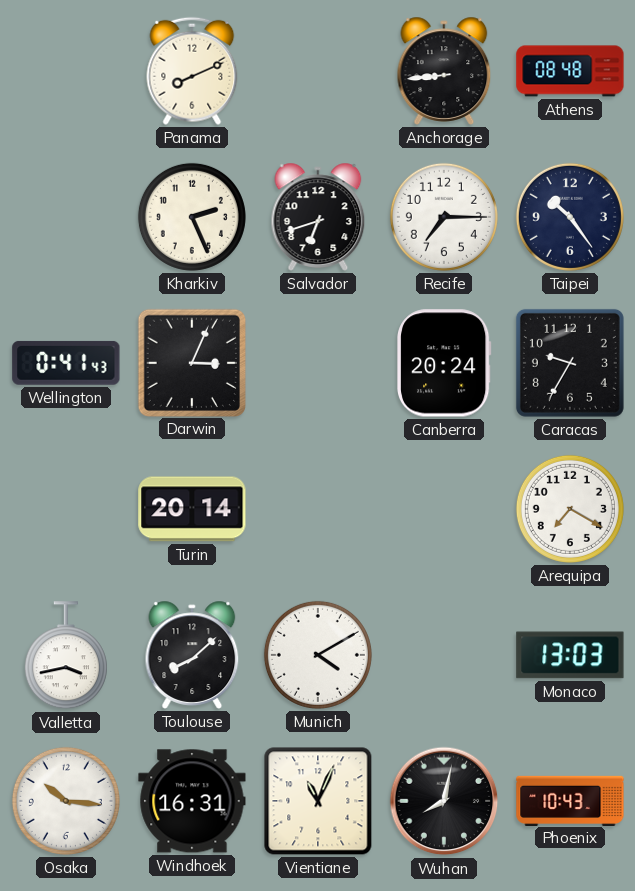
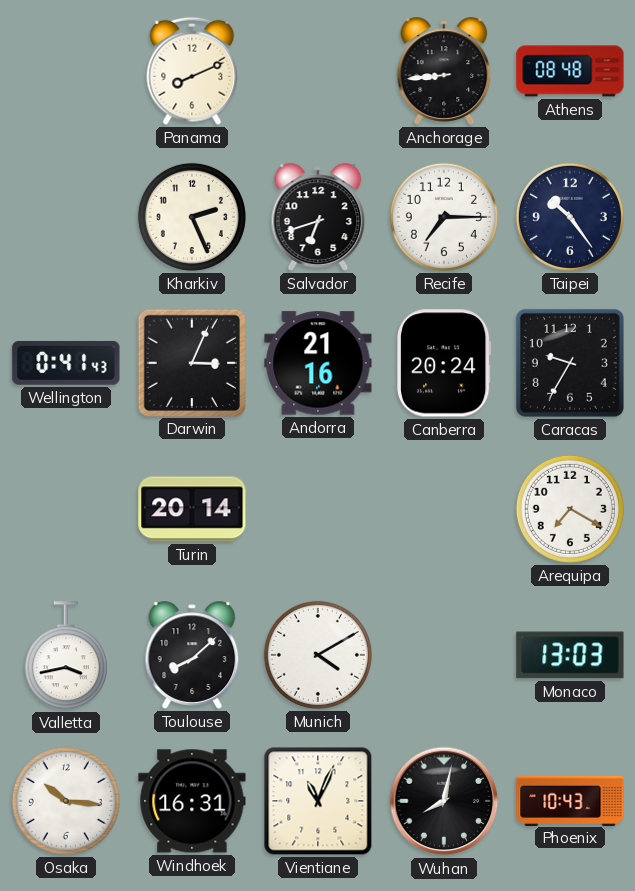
Andorra: none -> 21:16 (318, 363)
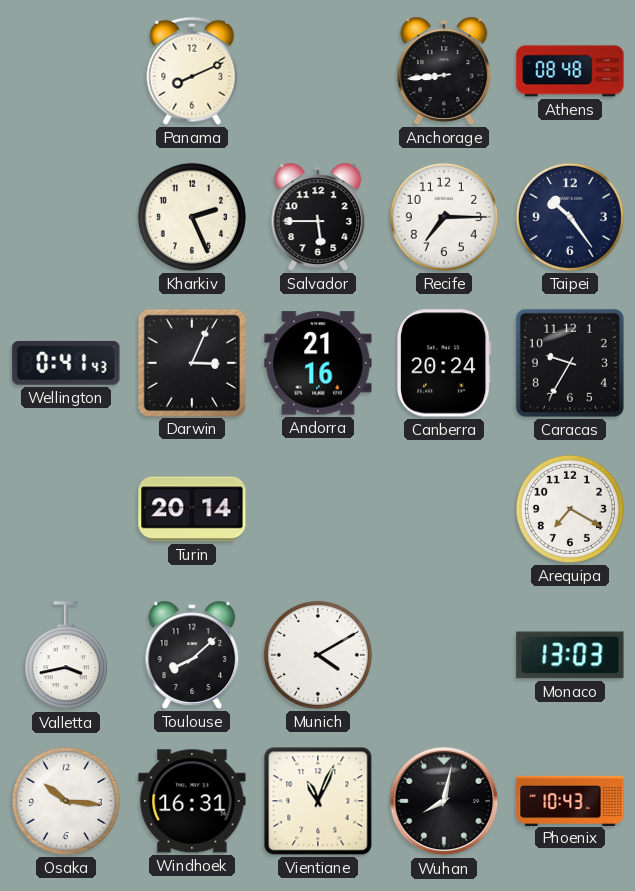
Salvador: 6:42 -> 5:45 (318, 217)
